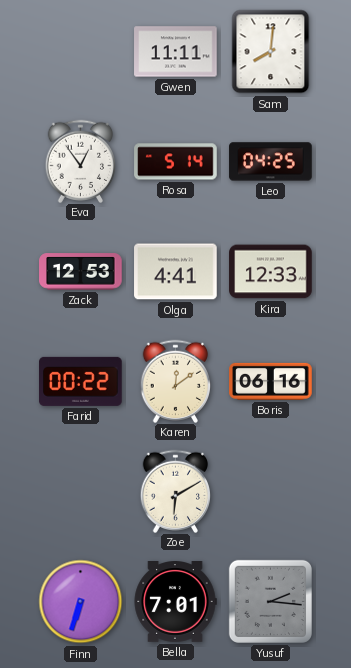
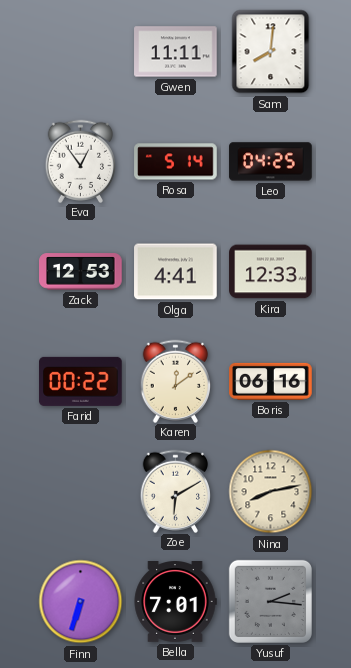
Nina: none -> 8:13 (271, 492)
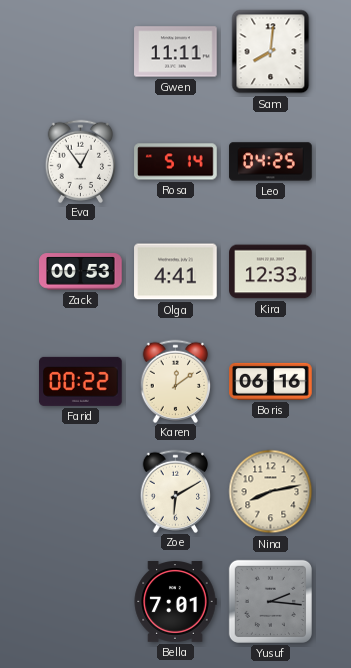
Zack: 12:53 -> 00:53 (81, 272)
Finn: 6:33 -> none (81, 602)
